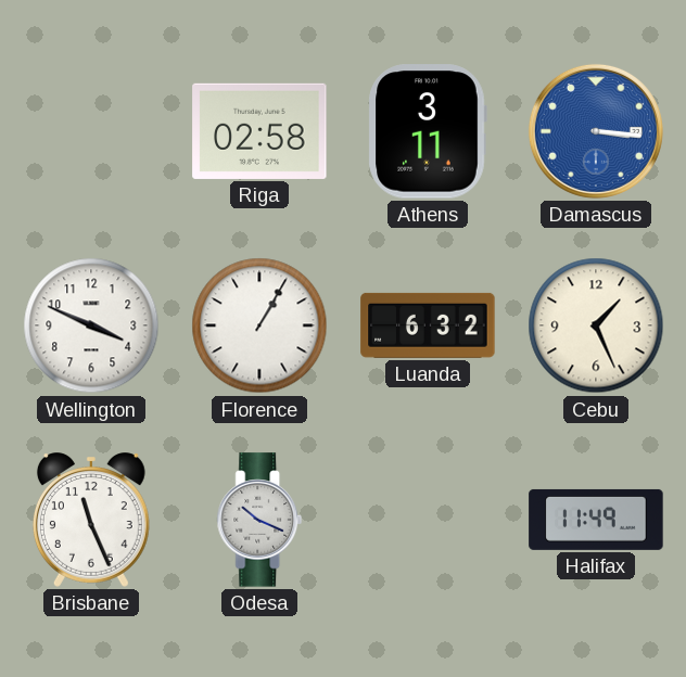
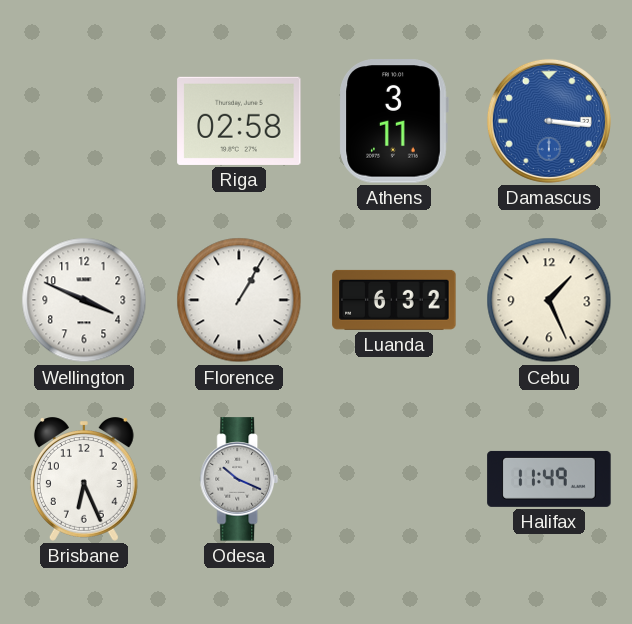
Brisbane: 11:26 -> 6:26 (84, 479)
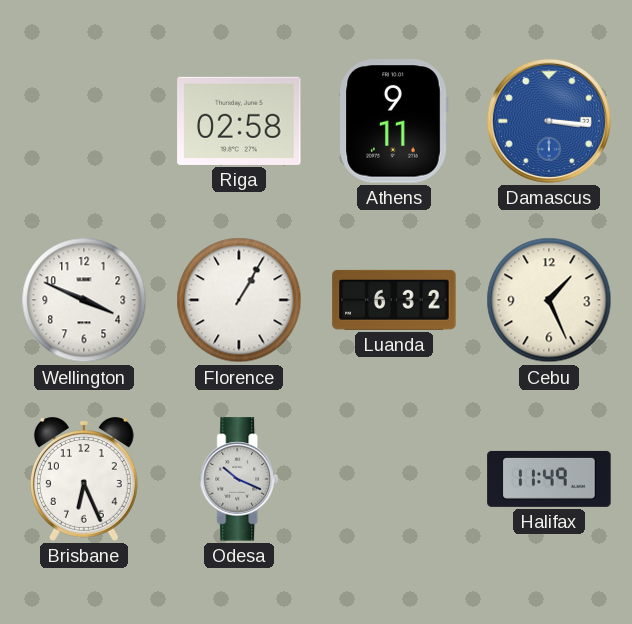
Athens: 3:11 -> 9:11 (394, 121)
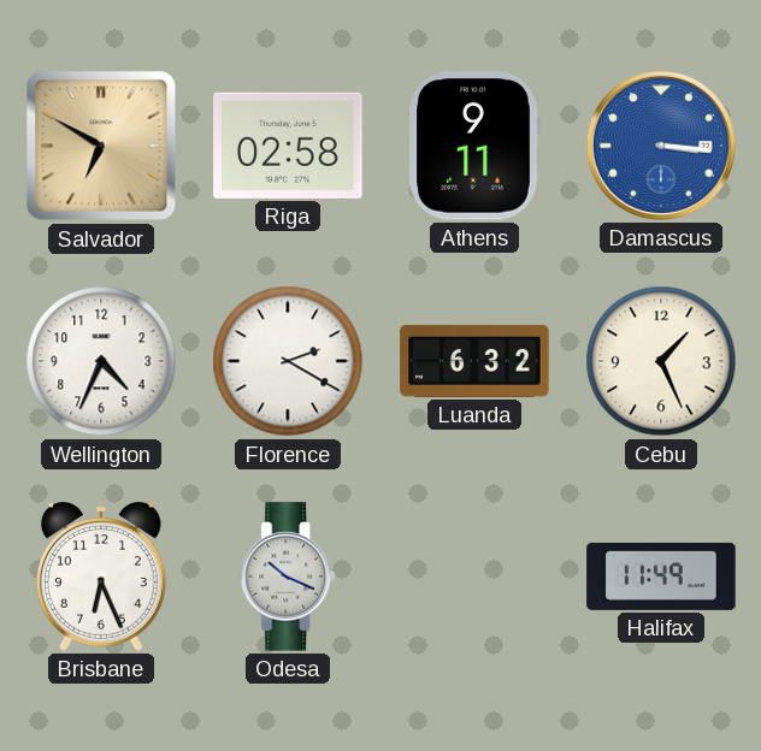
Salvador: none -> 6:50 (101, 146)
Wellington: 3:49 -> 4:34 (101, 361)
Florence: 1:05 -> 2:20 (288, 361)
